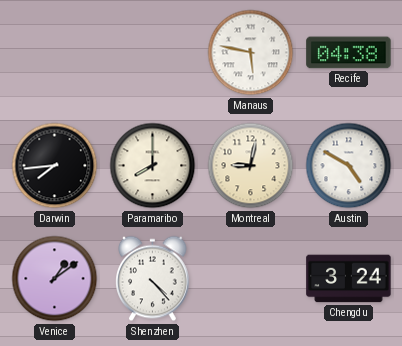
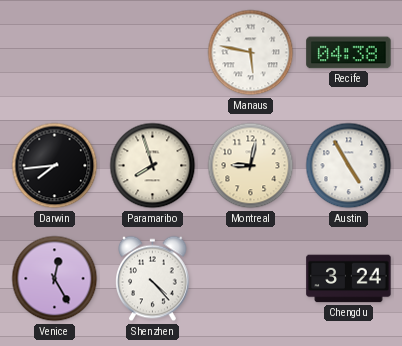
Paramaribo: 8:00 -> 7:57 (153, 166)
Austin: 4:50 -> 4:55 (349, 166)
Venice: 1:09 -> 12:25 (55, 279)
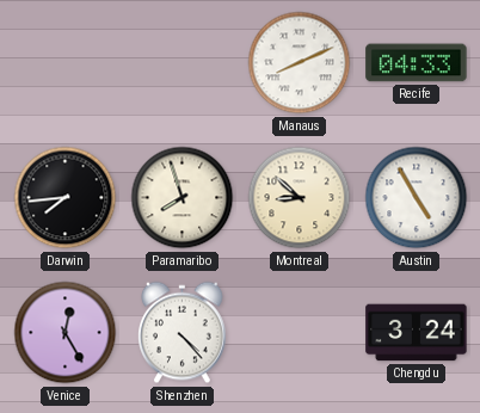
Manaus: 5:47 -> 8:11 (300, 63)
Recife: 04:38 -> 04:33 (417, 63)
Montreal: 9:02 -> 8:52 (300, 198)
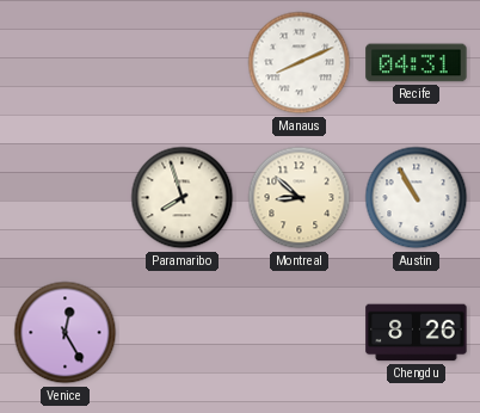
Recife: 04:33 -> 04:31 (417, 63)
Darwin: 7:44 -> none (66, 198)
Austin: 4:55 -> 10:55 (417, 198)
Shenzhen: 4:23 -> none (183, 333)
Chengdu: 3:24 -> 8:26 (417, 333)
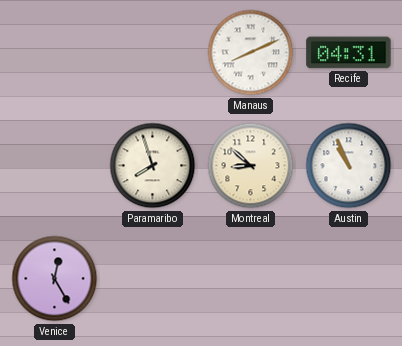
Austin: 10:55 -> 10:56 (349, 166)
Chengdu: 8:26 -> none (417, 333)
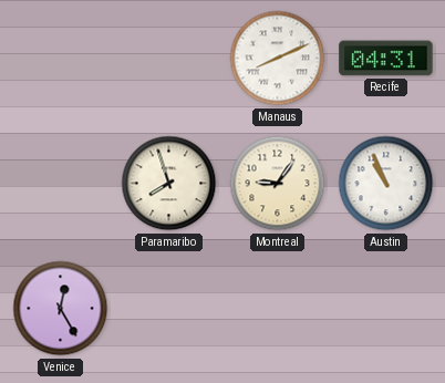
Montreal: 8:52 -> 9:06 (278, 184)
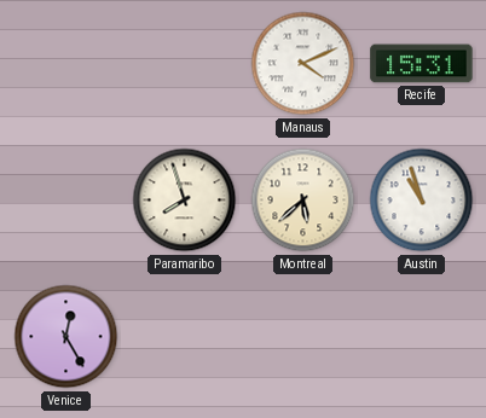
Manaus: 8:11 -> 4:11 (303, 64)
Recife: 04:31 -> 15:31 (422, 64)
Montreal: 9:06 -> 5:38 (303, 201)
Austin: 10:56 -> 10:57 (422, 201)
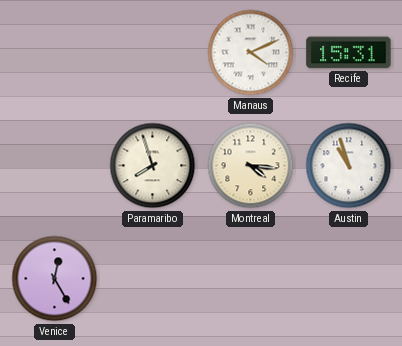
Montreal: 5:38 -> 4:16 (251, 166)
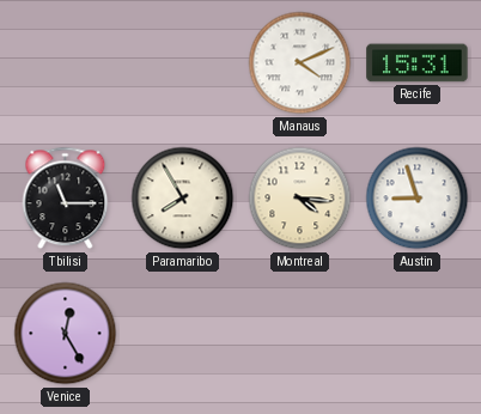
Tbilisi: none -> 11:15 (66, 199)
Paramaribo: 7:57 -> 7:55 (183, 199)
Austin: 10:57 -> 8:57 (418, 199)
